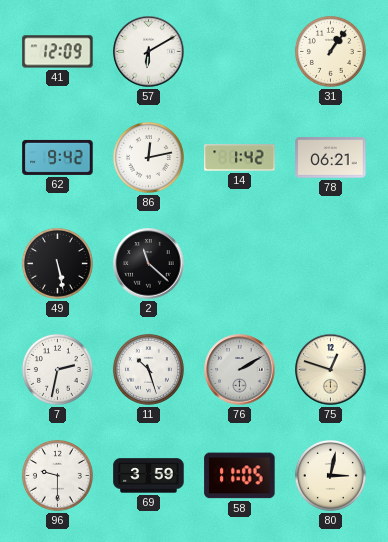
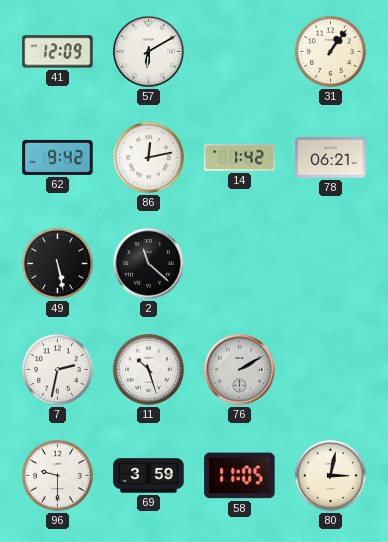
75: 12:48 -> none (331, 370)
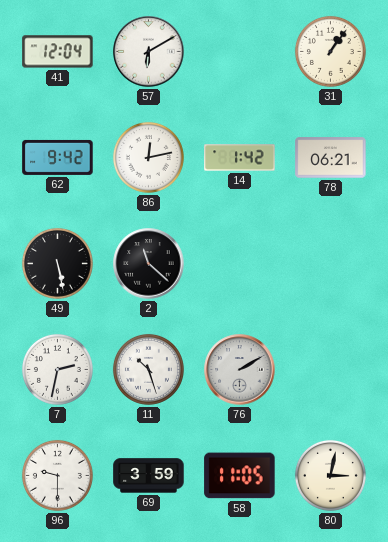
41: 12:09 -> 12:04 (58, 52)
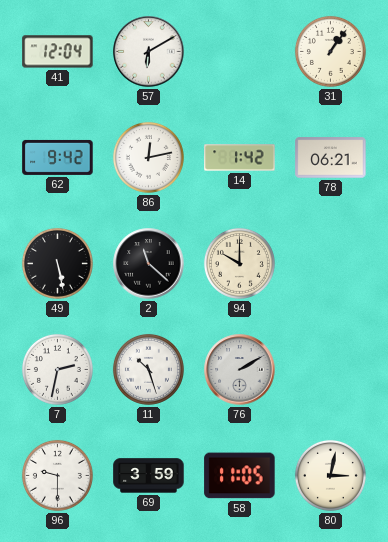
94: none -> 10:00 (239, 263)
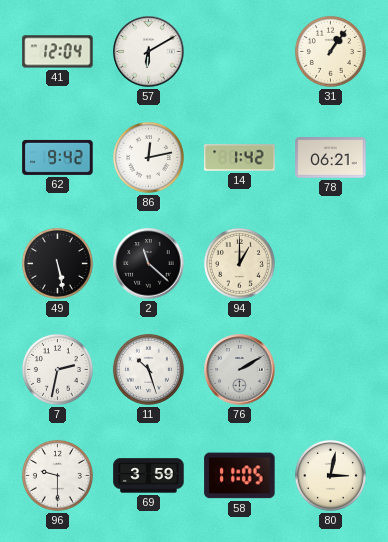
94: 10:00 -> 1:00 (239, 263)
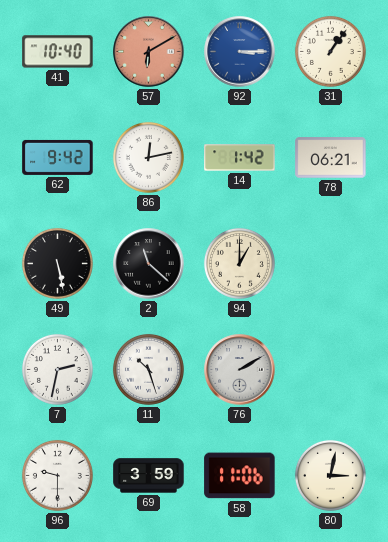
41: 12:04 -> 10:40 (58, 52)
57 dial: white -> salmon (149, 52)
92: none -> 3:15 (240, 52)
58: 11:05 -> 11:06 (240, 476)
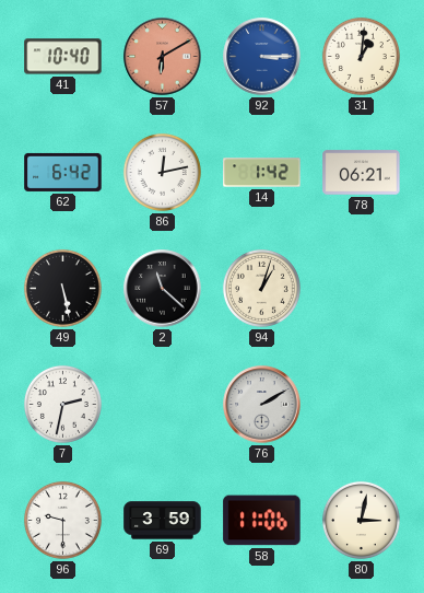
31: 1:06 -> 1:01 (361, 56)
62: 9:42 -> 6:42 (63, 172)
94: 1:00 -> 1:03 (261, 288)
11: 10:27 -> none (148, 369)
